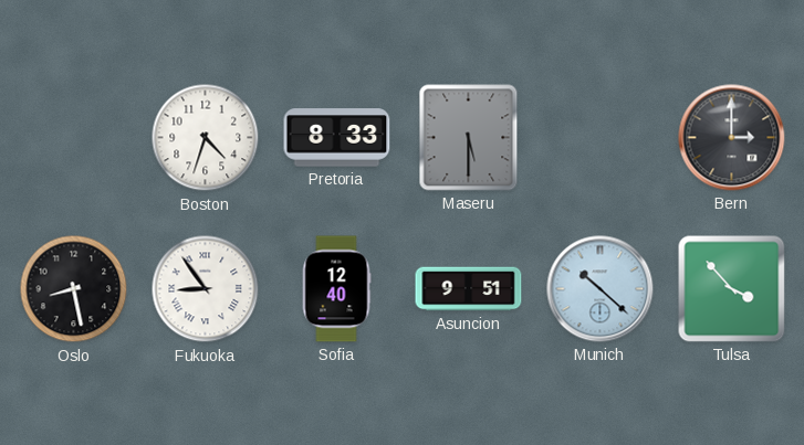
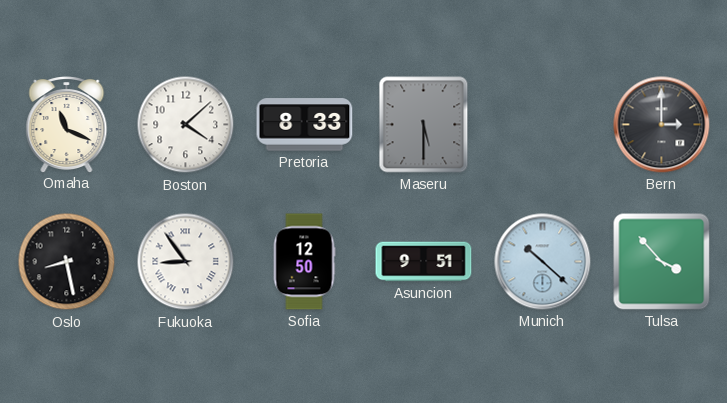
Omaha: none -> 11:19 (67, 125)
Boston: 4:33 -> 4:08 (186, 125)
Sofia: 12:40 -> 12:50 (304, 262)
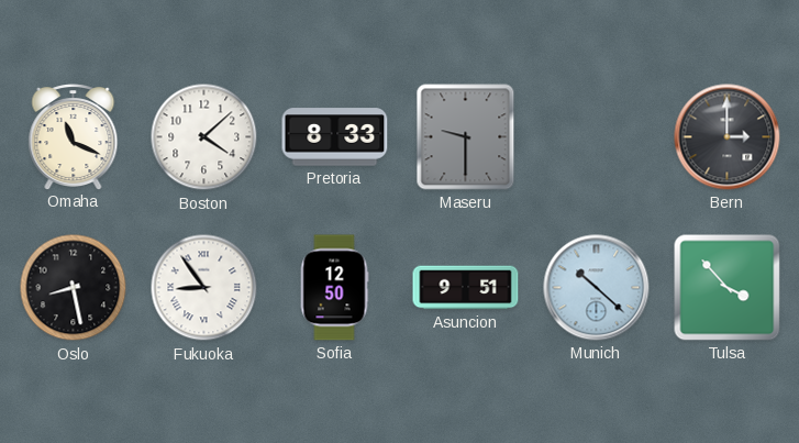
Maseru: 5:30 -> 9:30 (466, 137)
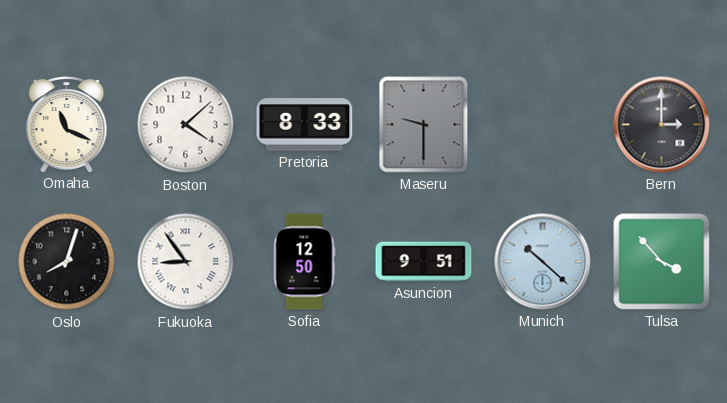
Oslo: 8:28 -> 8:03 (67, 262)
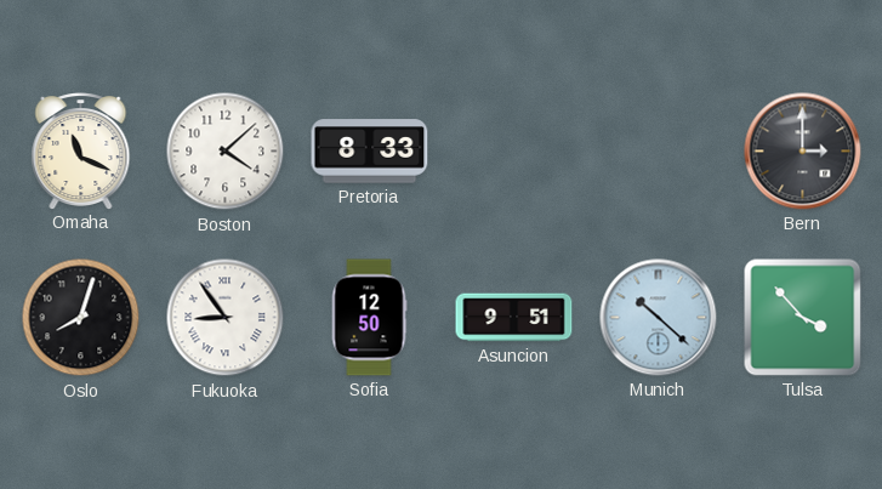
Maseru: 9:30 -> none (424, 125)
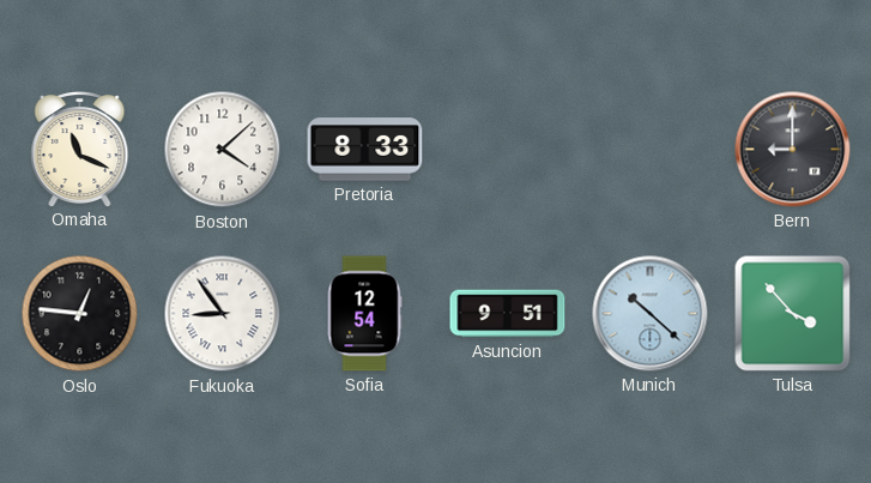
Bern: 3:00 -> 9:00 (793, 150)
Oslo: 8:03 -> 12:46 (80, 314)
Sofia: 12:50 -> 12:54 (364, 314)
